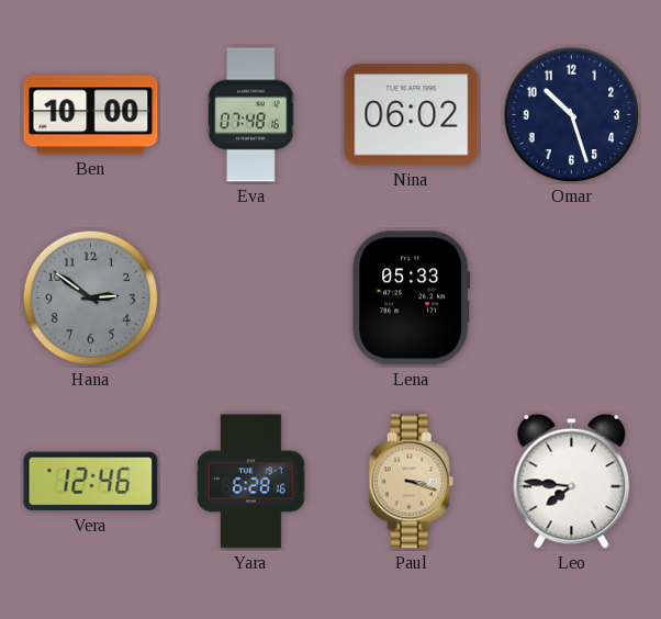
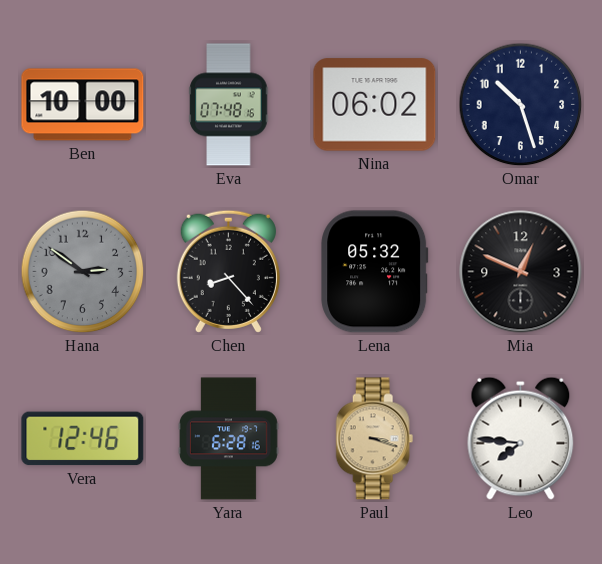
Chen: none -> 8:23 (228, 271)
Lena: 05:33 -> 05:32 (375, 272)
Mia: none -> 12:49 (521, 272)
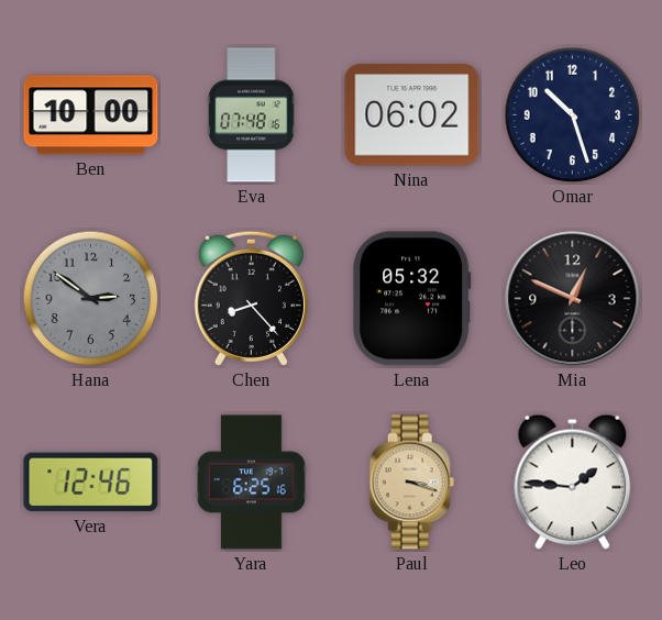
Yara: 6:28 -> 6:25 (251, 483)
Leo: 7:46 -> 1:46 (573, 481)
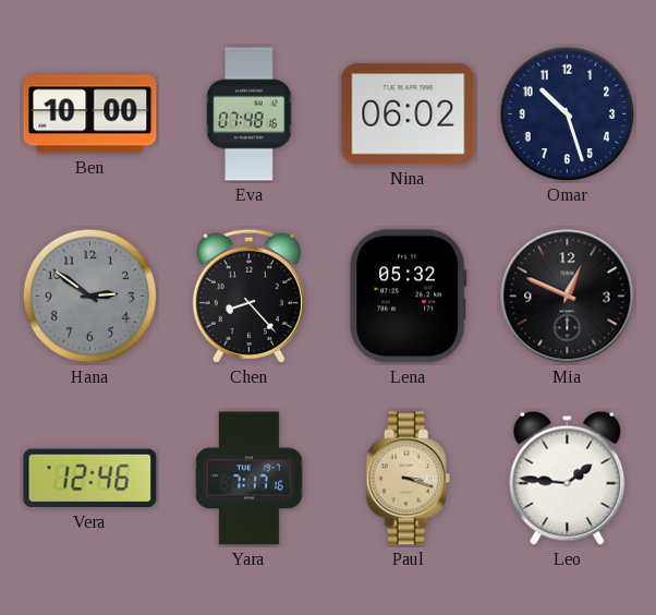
Yara: 6:25 -> 7:17 (248, 479)
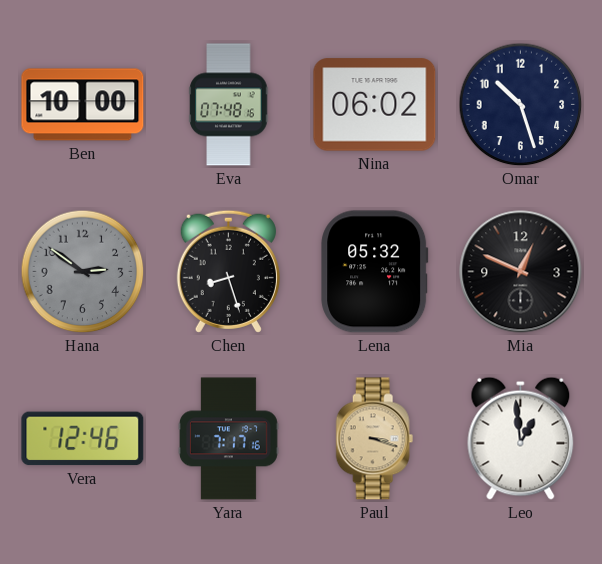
Chen: 8:23 -> 8:27 (228, 271)
Leo: 1:46 -> 12:59 (521, 438)
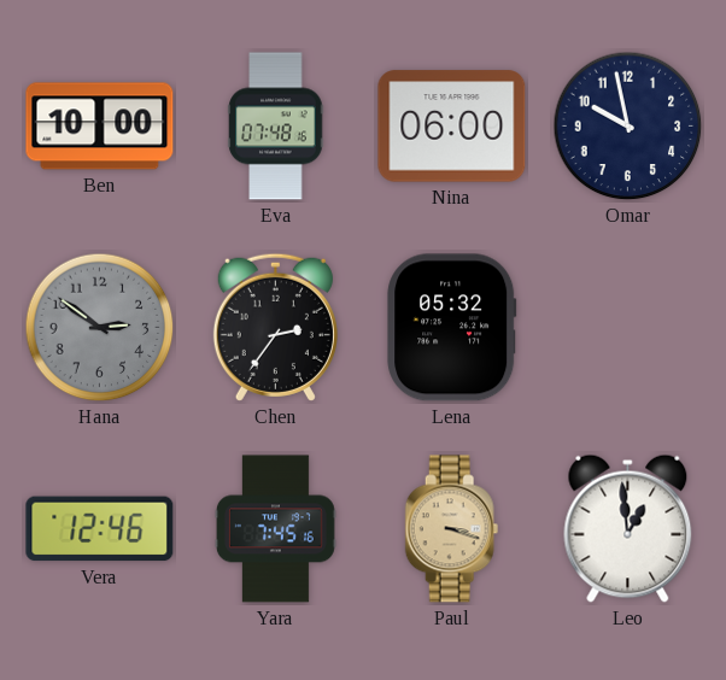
Nina: 06:02 -> 06:00 (452, 127)
Omar: 10:27 -> 9:58 (628, 127)
Chen: 8:27 -> 2:36 (275, 327)
Mia: 12:49 -> none (521, 272)
Yara: 7:17 -> 7:45 (275, 529)
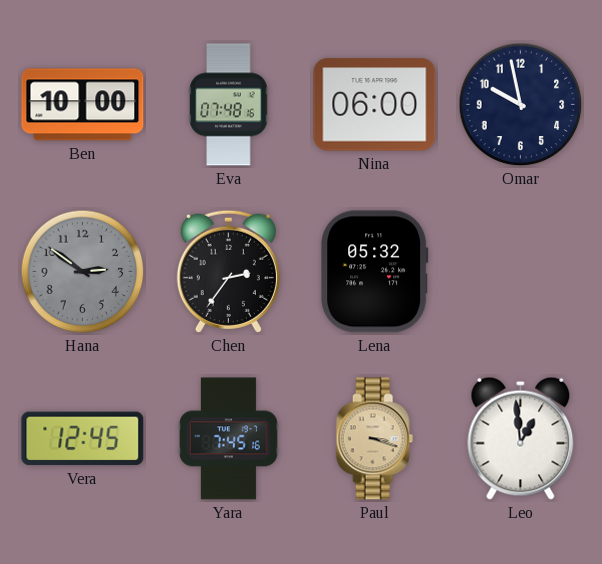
Vera: 12:46 -> 12:45 (83, 439)
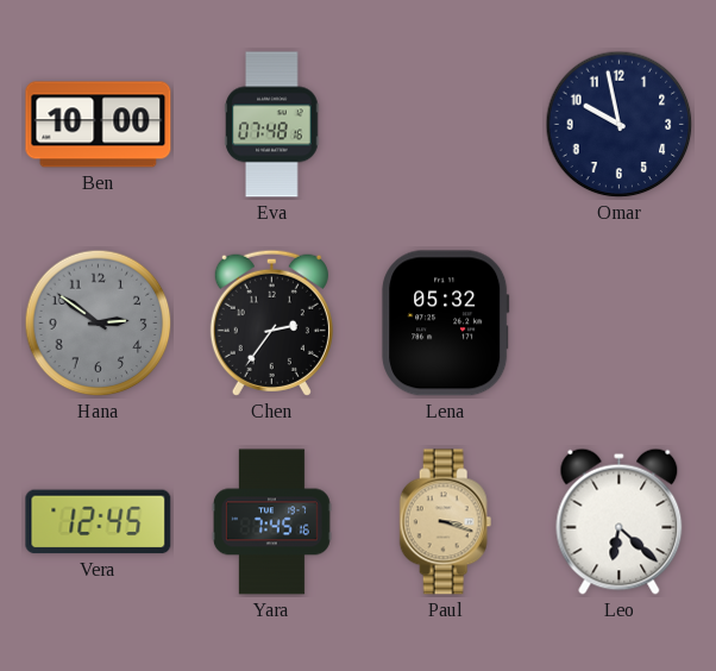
Nina: 06:00 -> none (375, 105)
Leo: 12:59 -> 6:22 (620, 521)
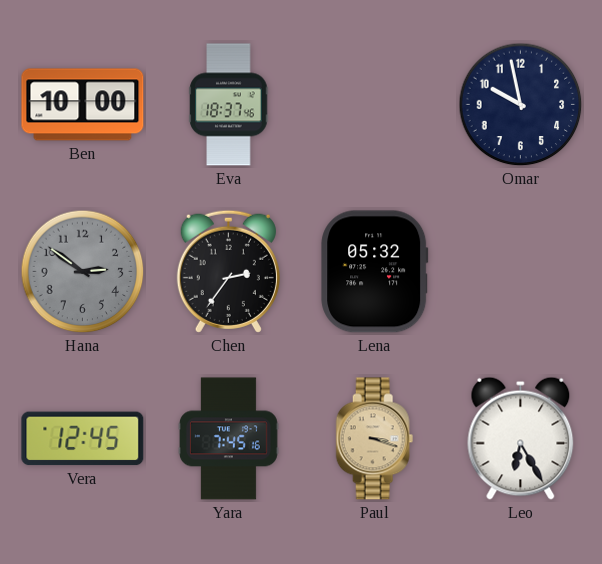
Eva: 07:48 -> 18:37 (229, 105)
Leo: 6:22 -> 6:25 (521, 438)
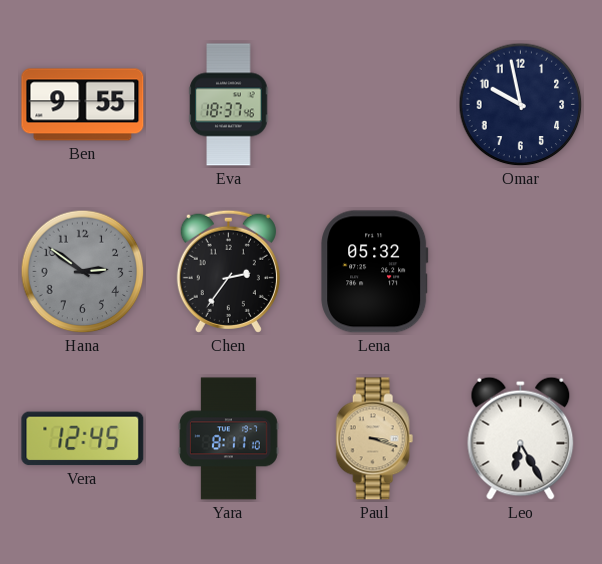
Ben: 10:00 -> 9:55 (83, 105)
Yara: 7:45 -> 8:11 (228, 439)
